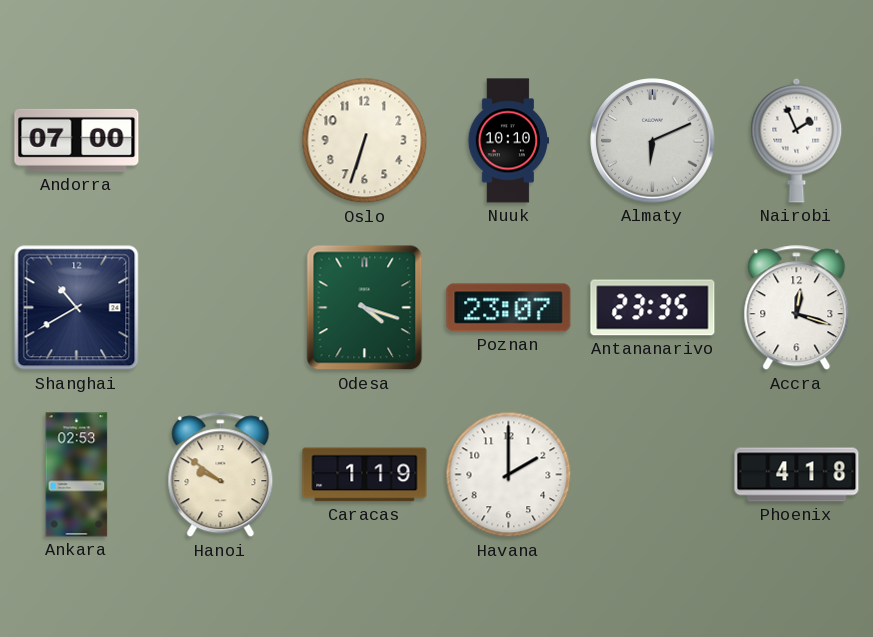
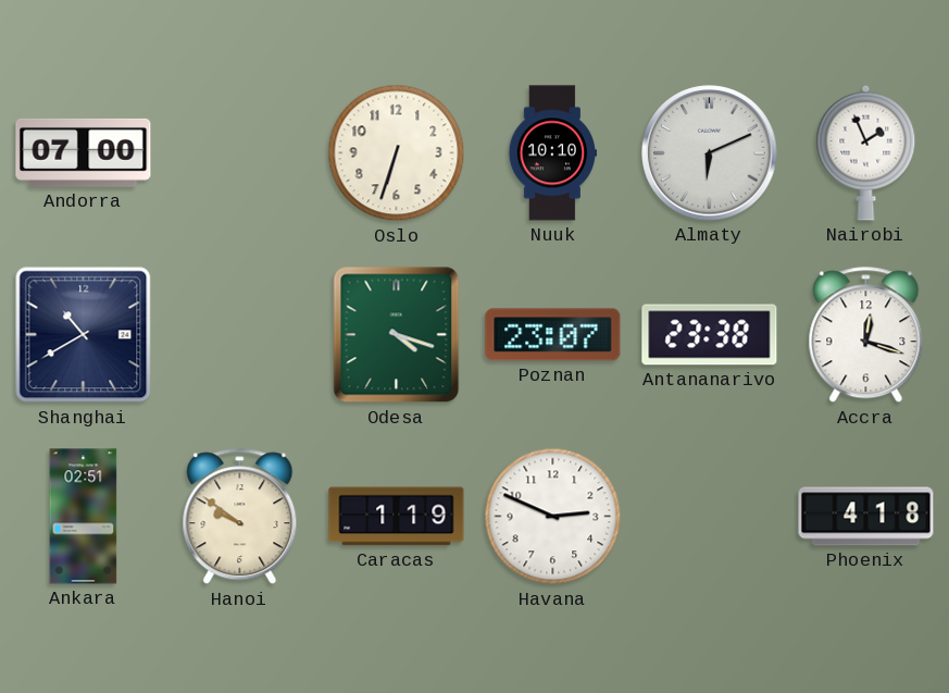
Antananarivo: 23:35 -> 23:38 (710, 335)
Ankara: 02:53 -> 02:51 (84, 517)
Havana: 2:00 -> 2:49 (553, 517)
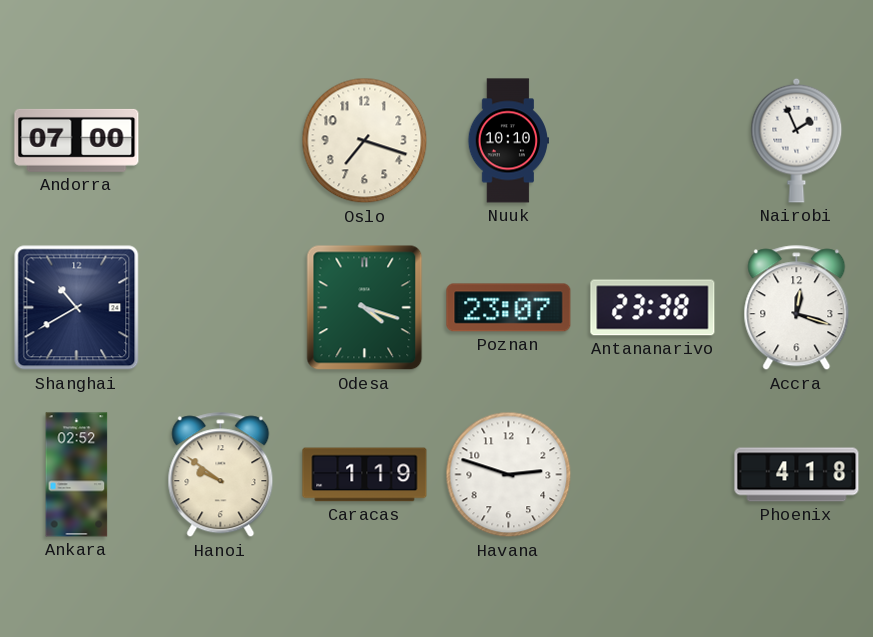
Oslo: 6:33 -> 7:18 (365, 141)
Almaty: 6:11 -> none (710, 153)
Ankara: 02:51 -> 02:52 (77, 475)
Havana: 2:49 -> 2:48 (509, 475)
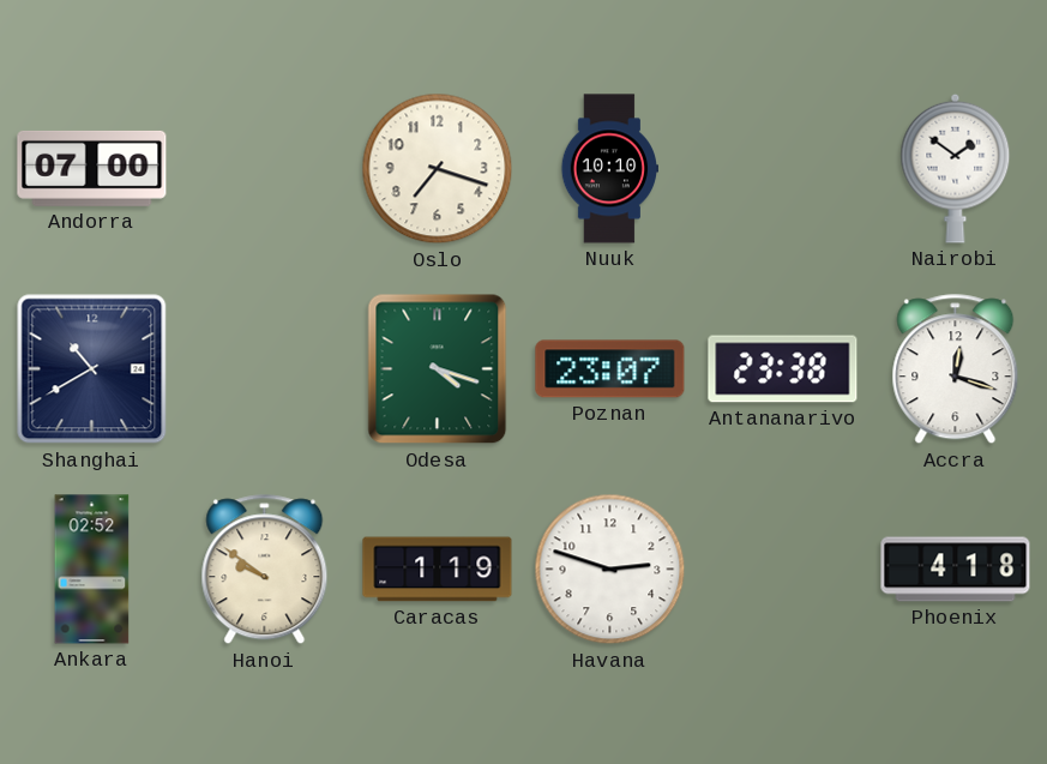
Nairobi: 1:56 -> 1:51 (956, 168)
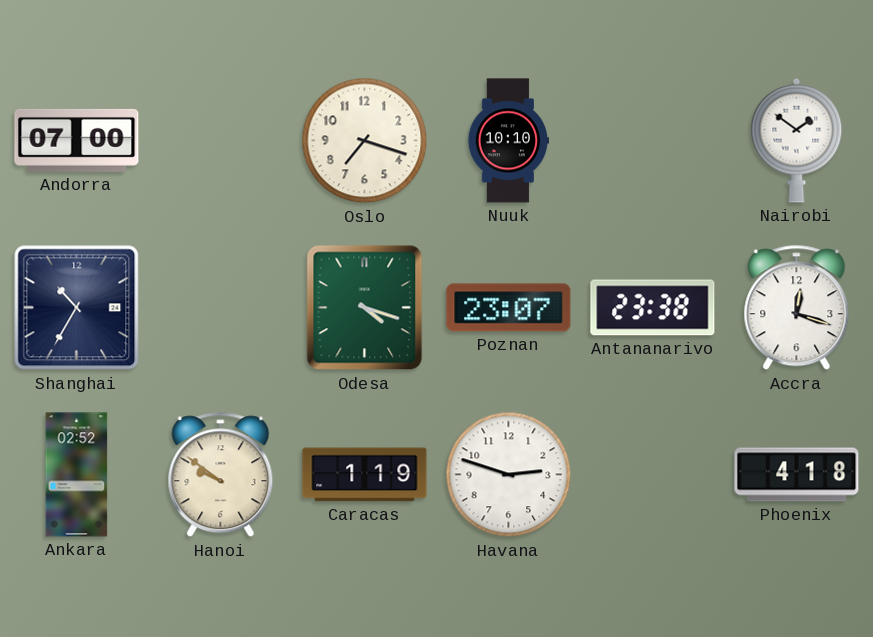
Shanghai: 10:40 -> 10:35 (77, 308)
